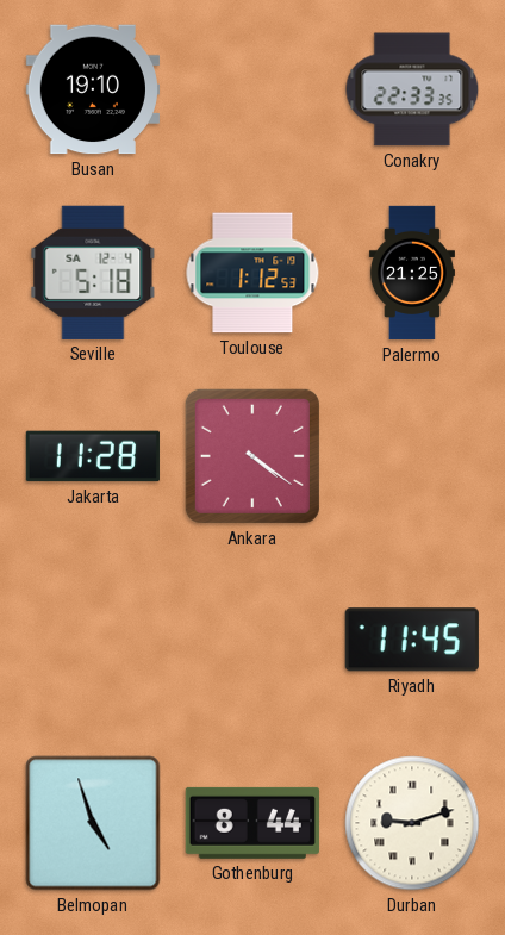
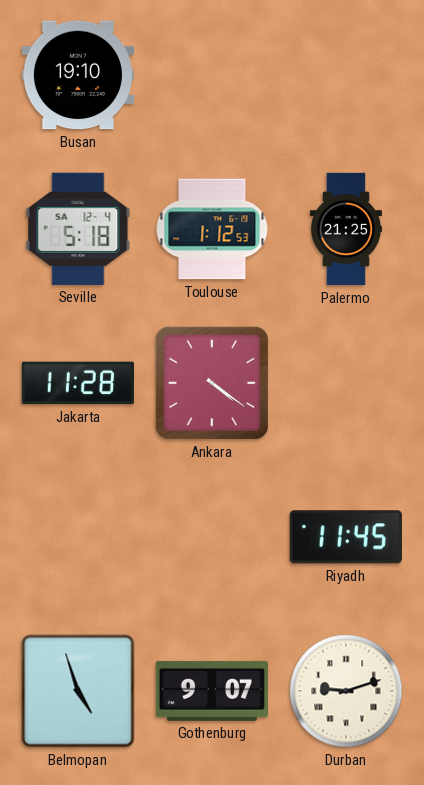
Conakry: 22:33 -> none (412, 89)
Gothenburg: 8:44 -> 9:07 (212, 691)
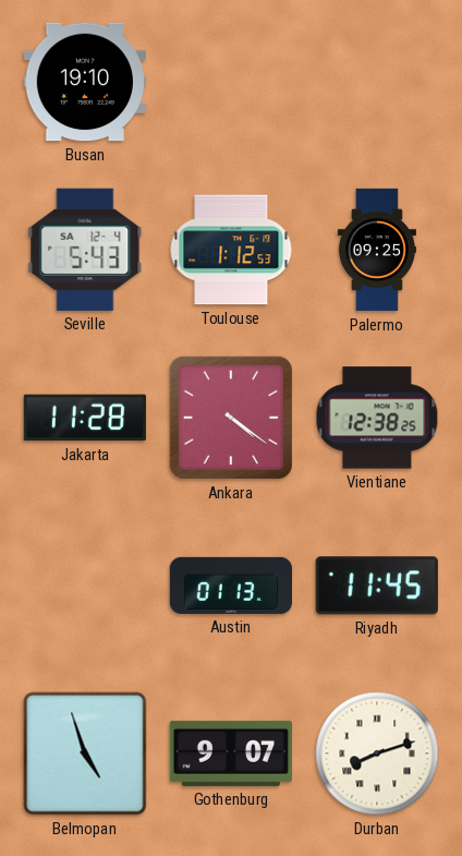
Seville: 5:18 -> 5:43 (85, 250)
Palermo: 21:25 -> 09:25 (377, 250)
Vientiane: none -> 12:38 (377, 418)
Austin: none -> 01:13 (230, 586)
Durban: 9:12 -> 8:12 (377, 753)
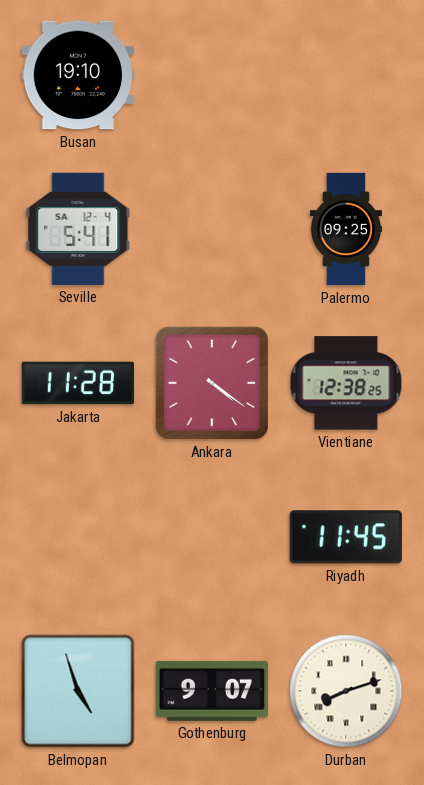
Seville: 5:43 -> 5:41 (78, 229)
Toulouse: 1:12 -> none (231, 250)
Austin: 01:13 -> none (230, 586)
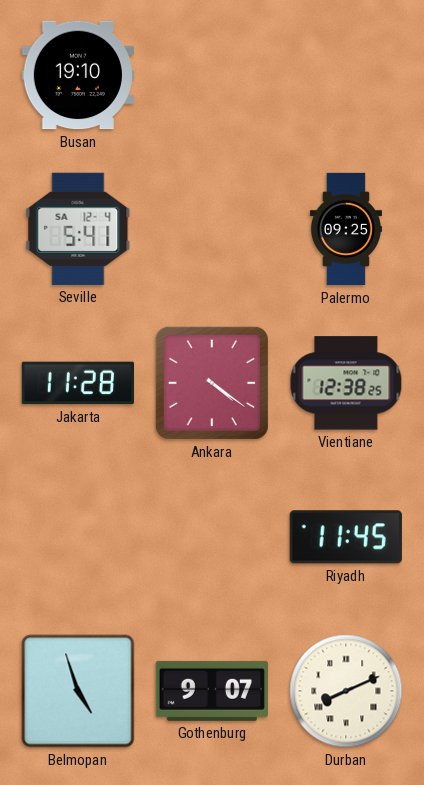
Durban: 8:12 -> 8:11 (346, 691)
